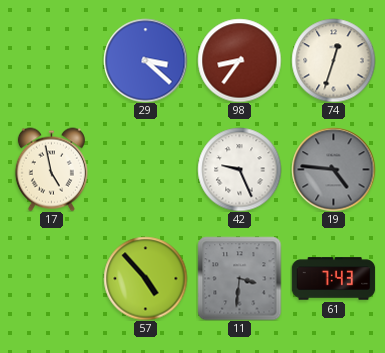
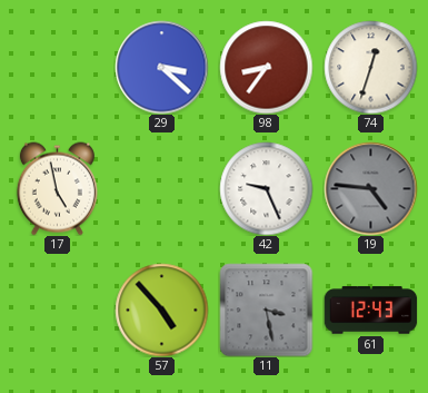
11: 3:31 -> 3:28 (266, 310)
61: 7:43 -> 12:43 (370, 311)
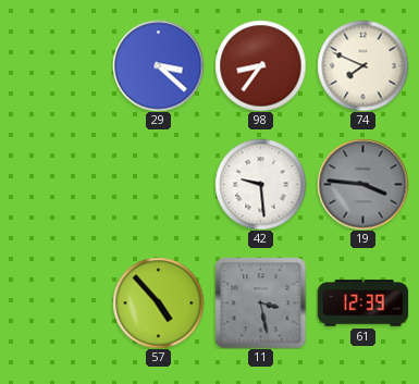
74: 12:33 -> 7:49 (362, 65)
17: 4:58 -> none (57, 188)
42: 9:26 -> 9:29 (260, 184)
19: 4:46 -> 3:46 (362, 184)
61: 12:43 -> 12:39 (362, 304)
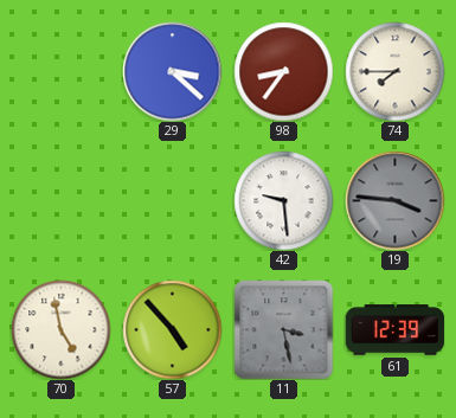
74: 7:49 -> 7:45 (394, 71)
70: none -> 4:58 (60, 329)
